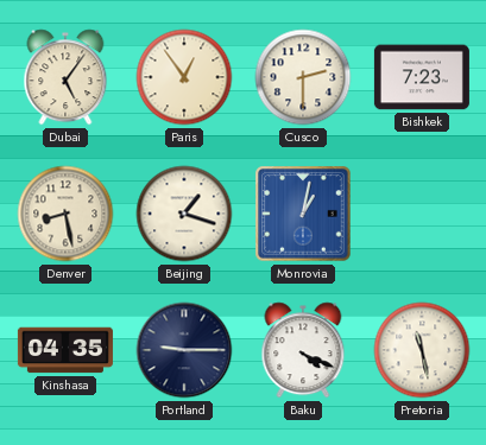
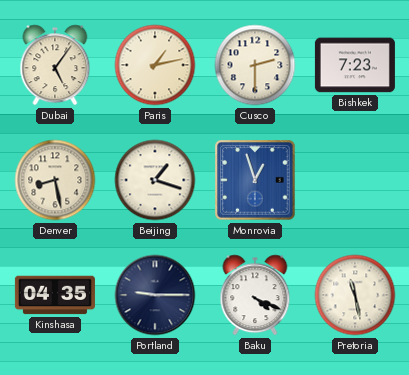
Paris: 12:54 -> 1:13 (155, 65)
Monrovia: 1:02 -> 12:57 (255, 180)
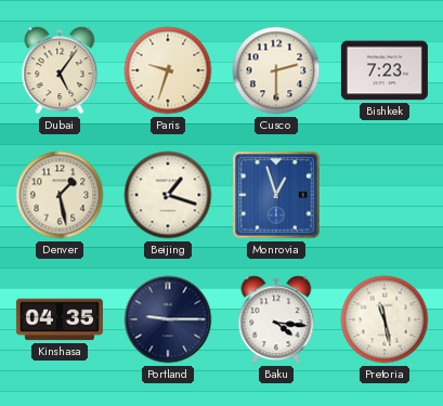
Paris: 1:13 -> 9:33 (168, 70)
Denver: 8:28 -> 1:28 (60, 195)
Baku: 4:19 -> 4:16 (276, 319)
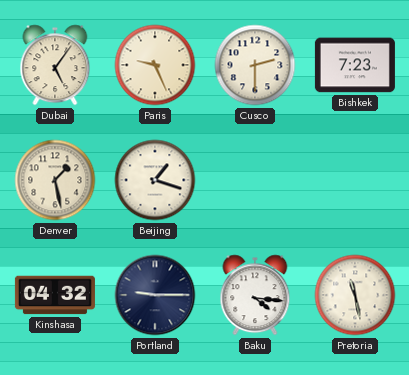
Paris: 9:33 -> 9:26 (155, 65)
Monrovia: 12:57 -> none (276, 195)
Kinshasa: 04:35 -> 04:32 (55, 295)
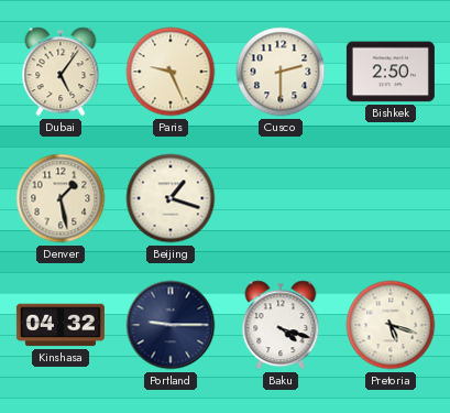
Bishkek: 7:23 -> 2:50 (391, 72)
Baku: 4:16 -> 4:18 (281, 325)
Pretoria: 11:28 -> 5:18 (391, 325)
